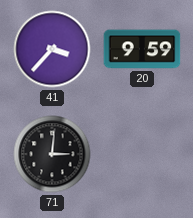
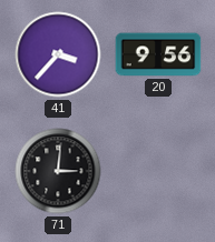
20: 9:59 -> 9:56 (158, 54)
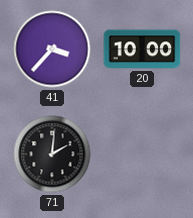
20: 9:56 -> 10:00 (142, 49)
71: 3:01 -> 2:01 (52, 154)
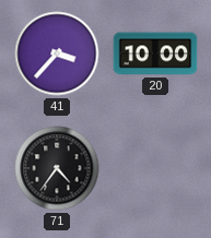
71: 2:01 -> 4:36 (57, 168)
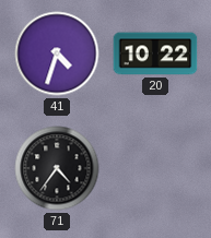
41: 3:37 -> 4:33 (57, 53)
20: 10:00 -> 10:22 (155, 53)
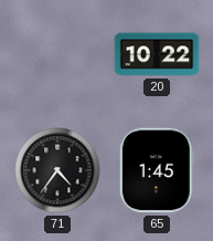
41: 4:33 -> none (57, 53)
65: none -> 1:45 (157, 170)
